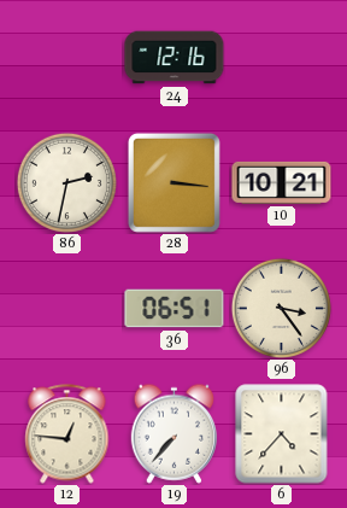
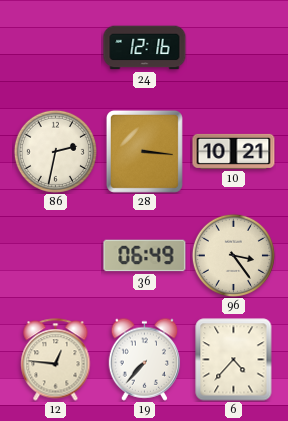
36: 06:51 -> 06:49 (145, 256)
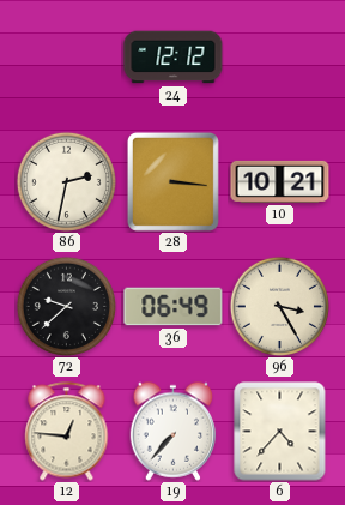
24: 12:16 -> 12:12 (174, 58)
72: none -> 9:38 (66, 306)
96: 3:24 -> 3:25 (279, 306)
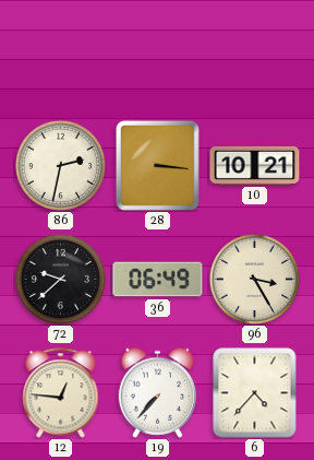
24: 12:12 -> none (174, 58)
